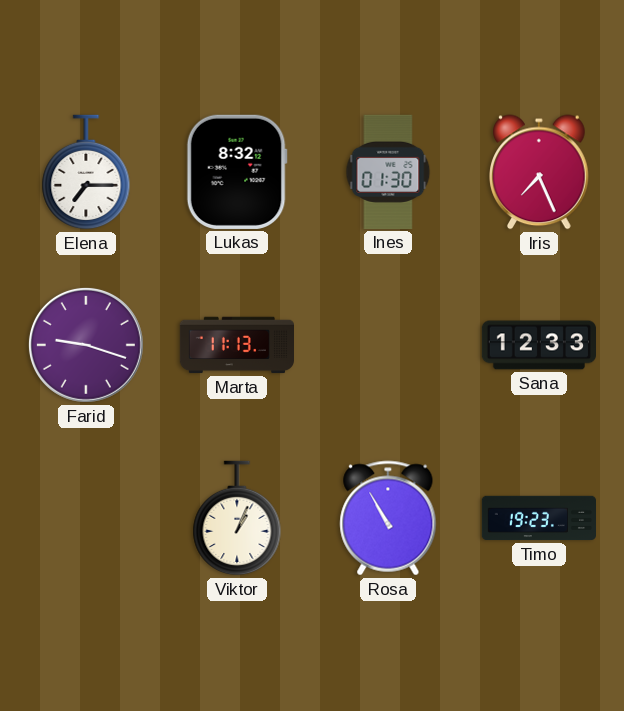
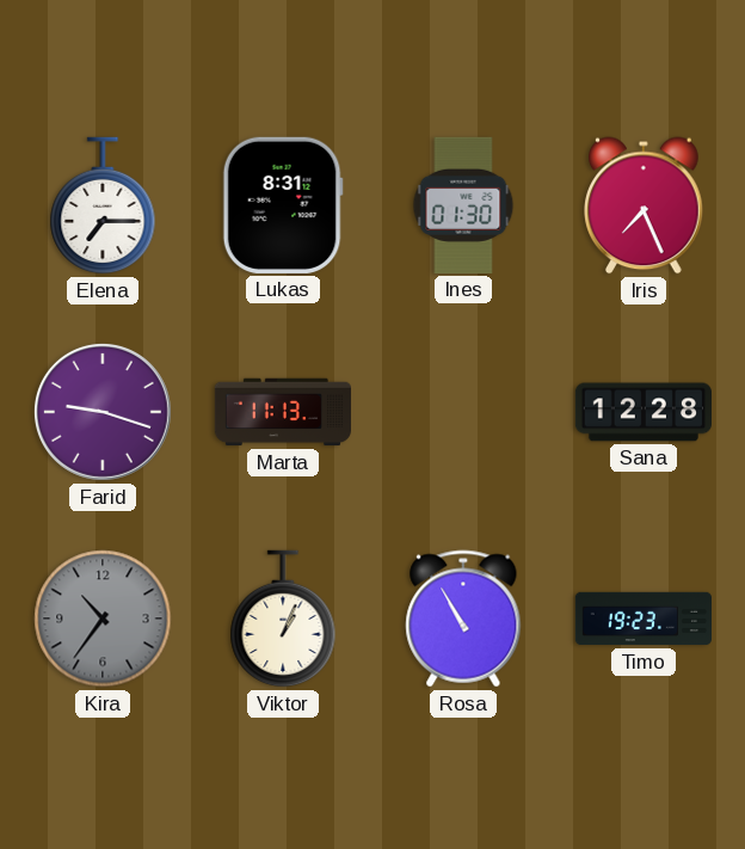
Lukas: 8:32 -> 8:31 (283, 205)
Sana: 12:33 -> 12:28 (642, 412)
Kira: none -> 10:36 (103, 619)
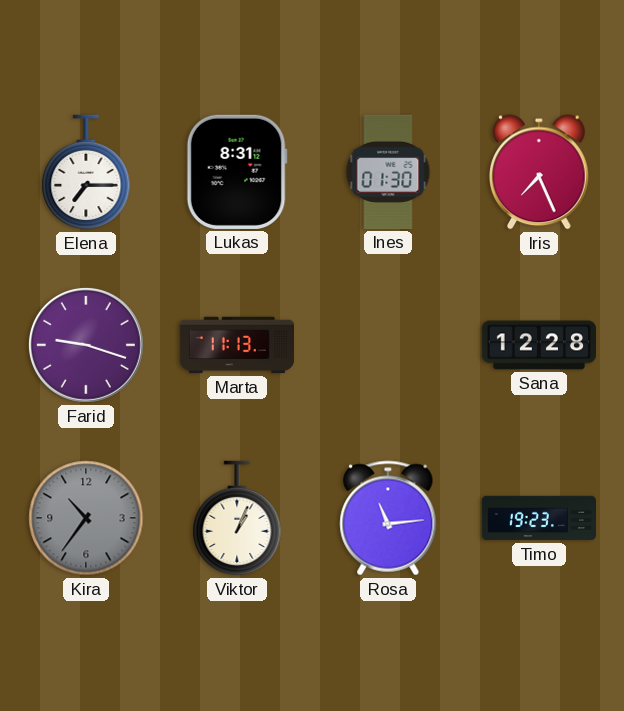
Rosa: 10:55 -> 11:14 (388, 518)
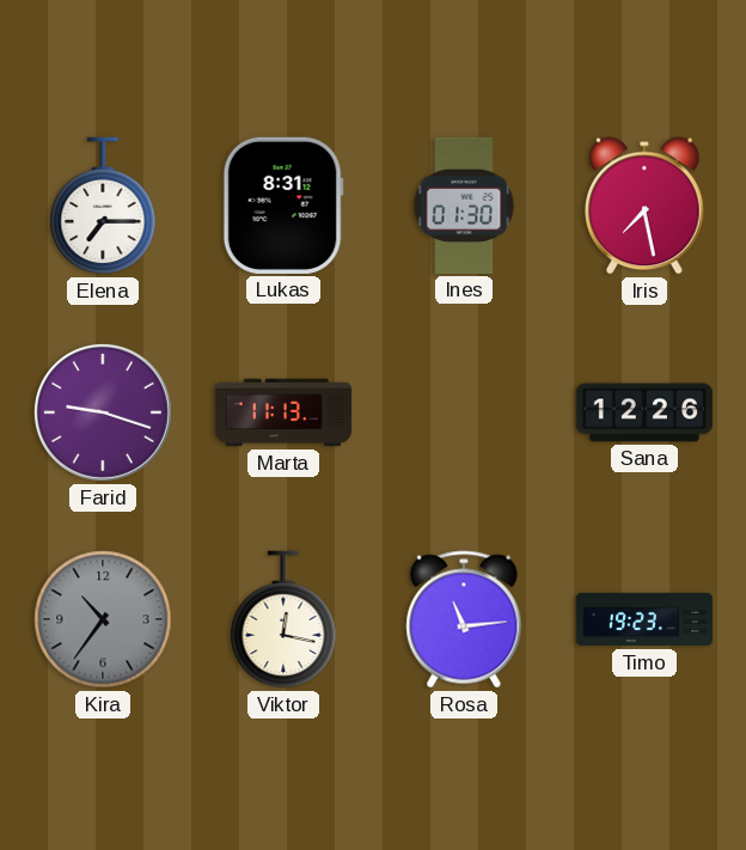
Iris: 7:26 -> 7:28 (644, 206)
Sana: 12:28 -> 12:26 (643, 412)
Viktor: 1:04 -> 12:17 (283, 619)
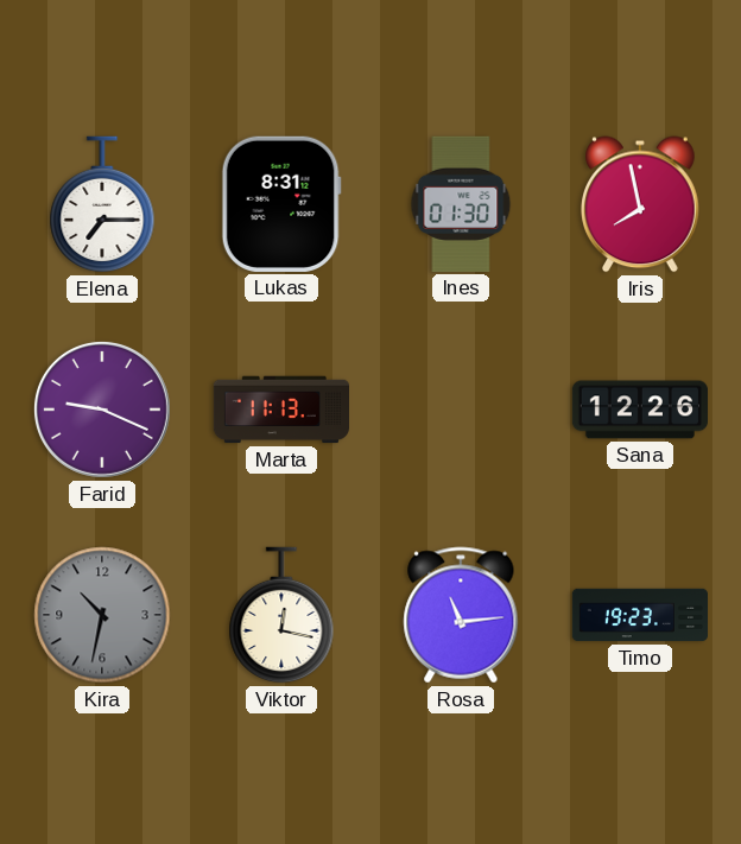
Iris: 7:28 -> 7:58 (640, 204)
Farid: 9:18 -> 9:19 (102, 410)
Kira: 10:36 -> 10:32 (102, 615)
